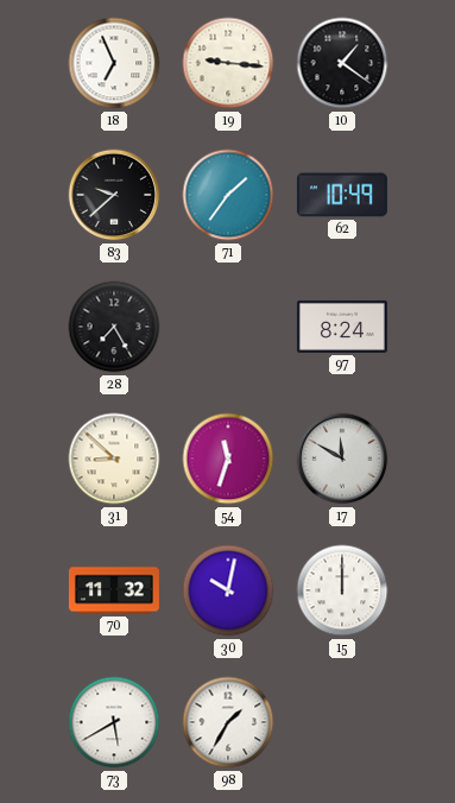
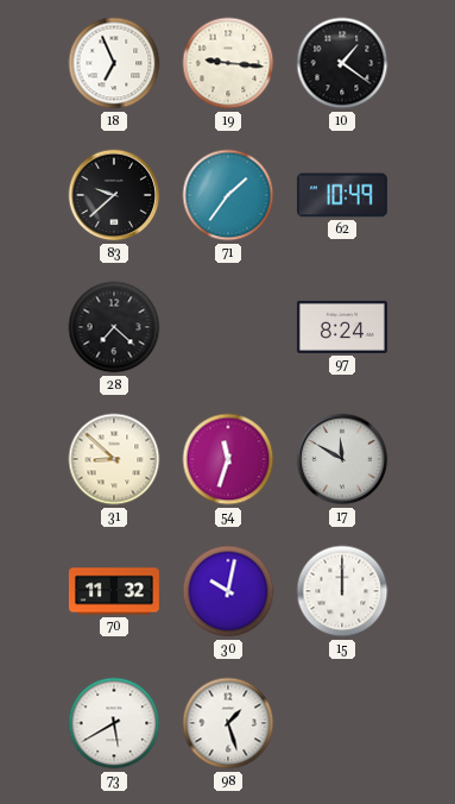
28: 7:25 -> 7:22 (114, 327)
98: 1:35 -> 1:27 (228, 723)
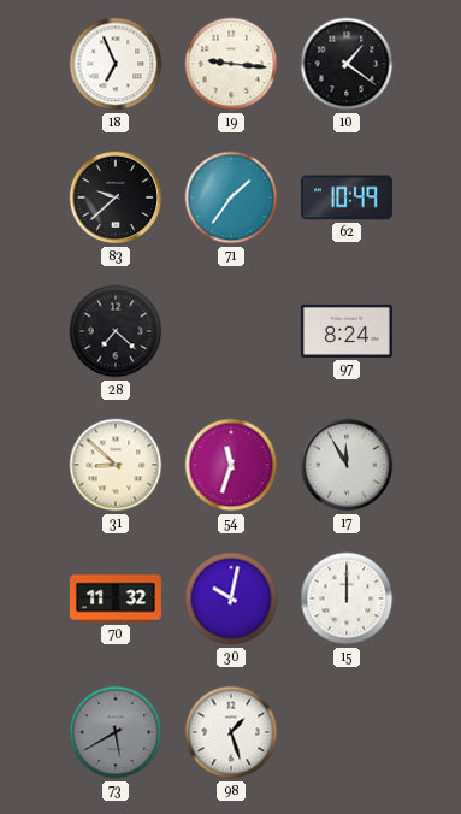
17: 11:50 -> 11:55 (347, 465)
73 dial: white -> grey (116, 732)
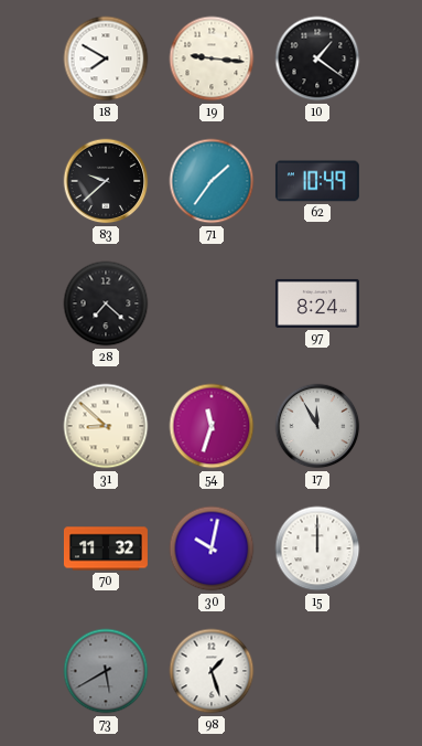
18: 6:56 -> 7:50 (106, 58)
